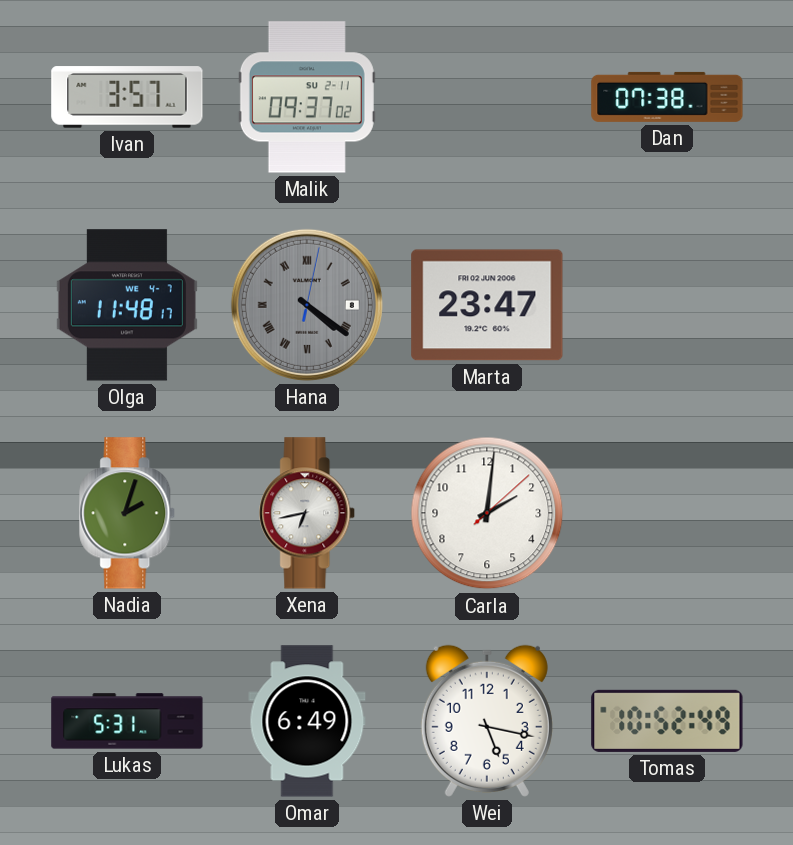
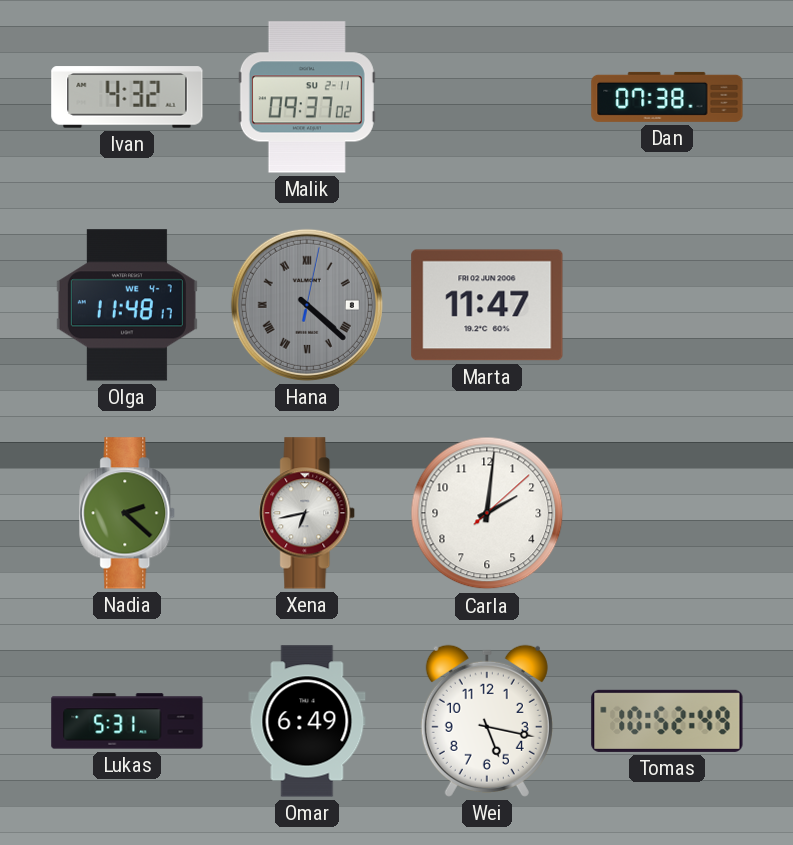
Ivan: 3:57 -> 4:32 (127, 97)
Hana: 4:21 -> 4:22 (307, 305)
Marta: 23:47 -> 11:47 (487, 305)
Nadia: 2:03 -> 2:22 (128, 513)
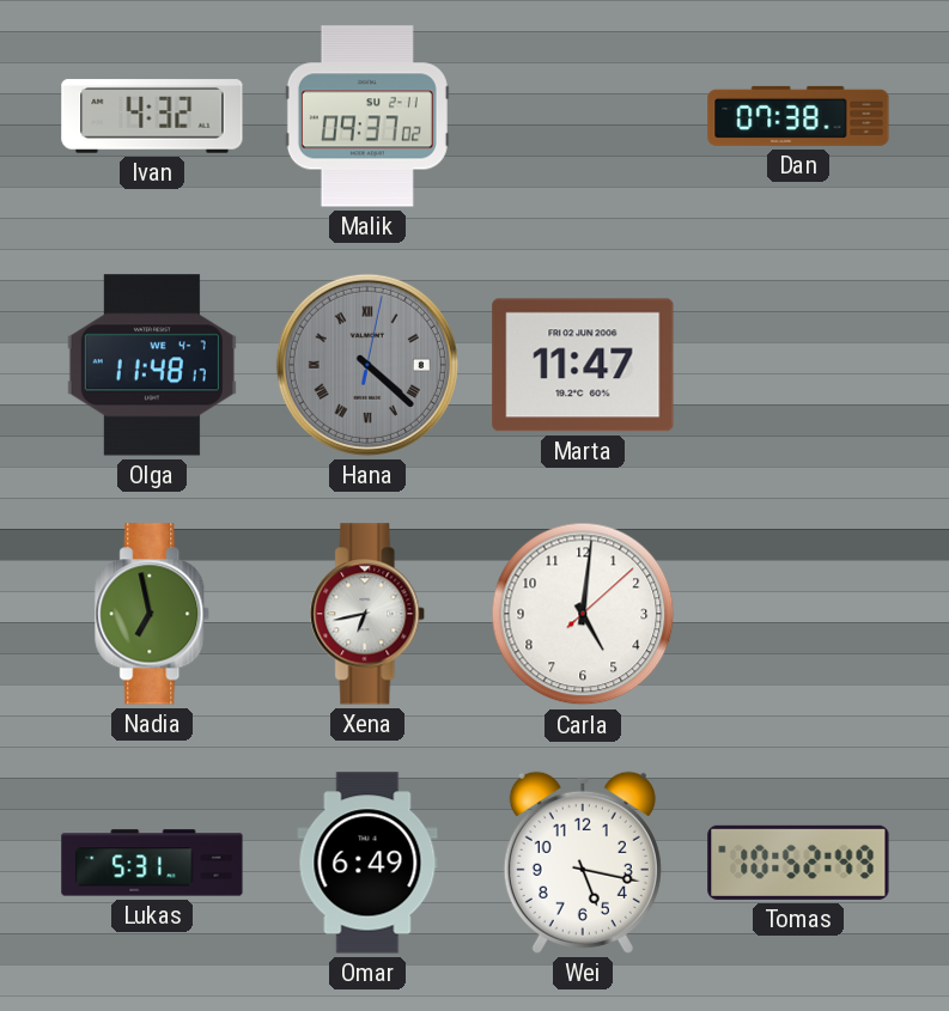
Nadia: 2:22 -> 6:58 (153, 614)
Carla: 2:01 -> 5:01 (583, 614)
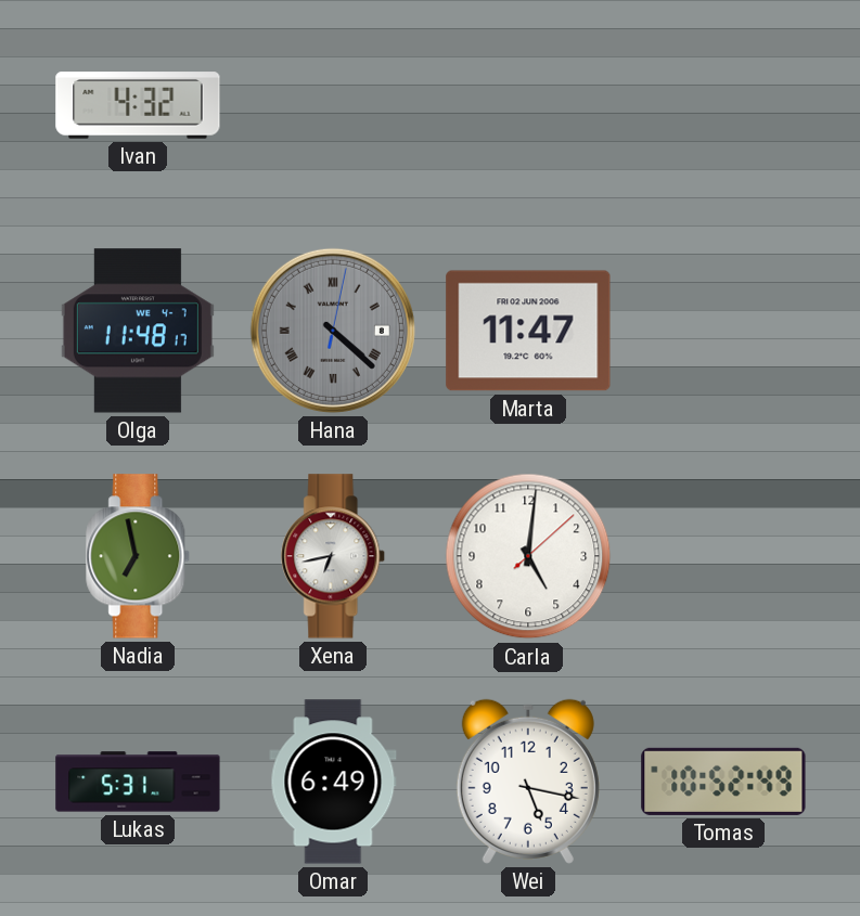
Malik: 09:37 -> none (367, 116)
Dan: 07:38 -> none (798, 116)
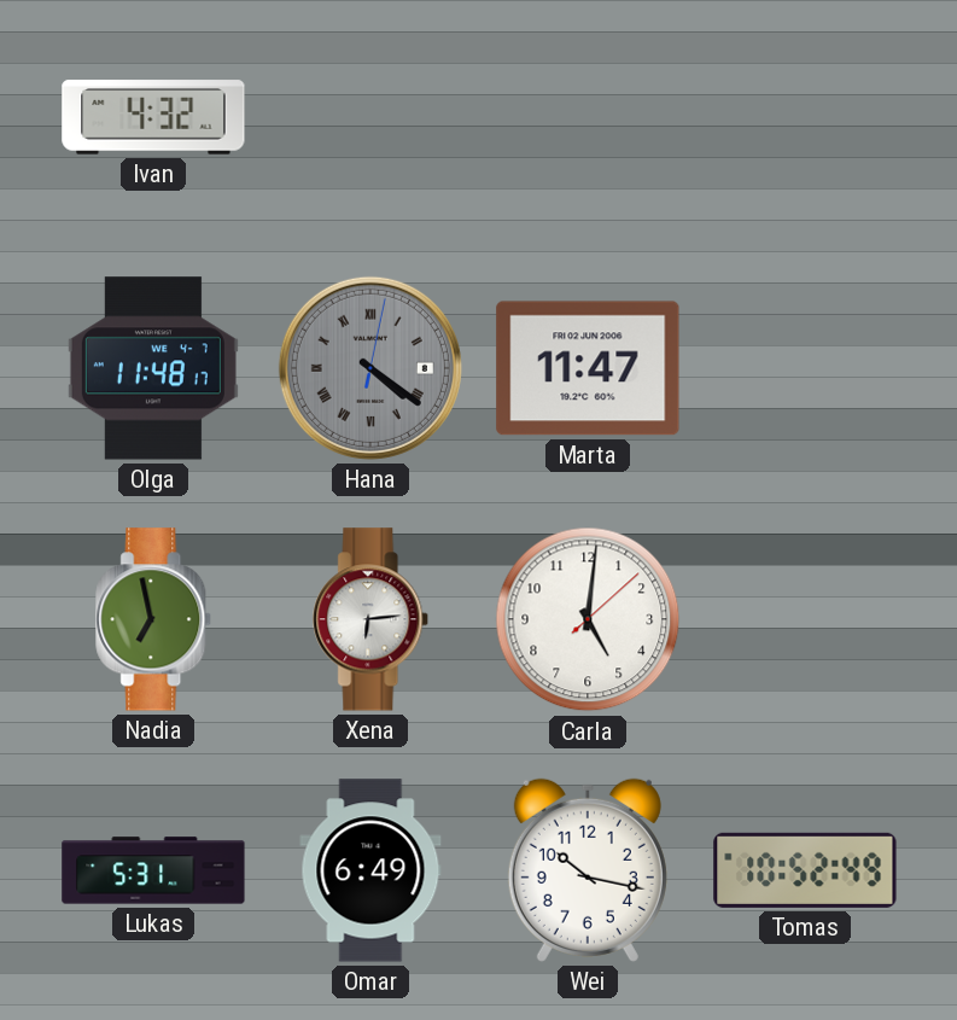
Hana: 4:22 -> 4:21 (370, 368)
Xena: 6:43 -> 6:14 (372, 619)
Wei: 5:17 -> 10:17 (588, 870)
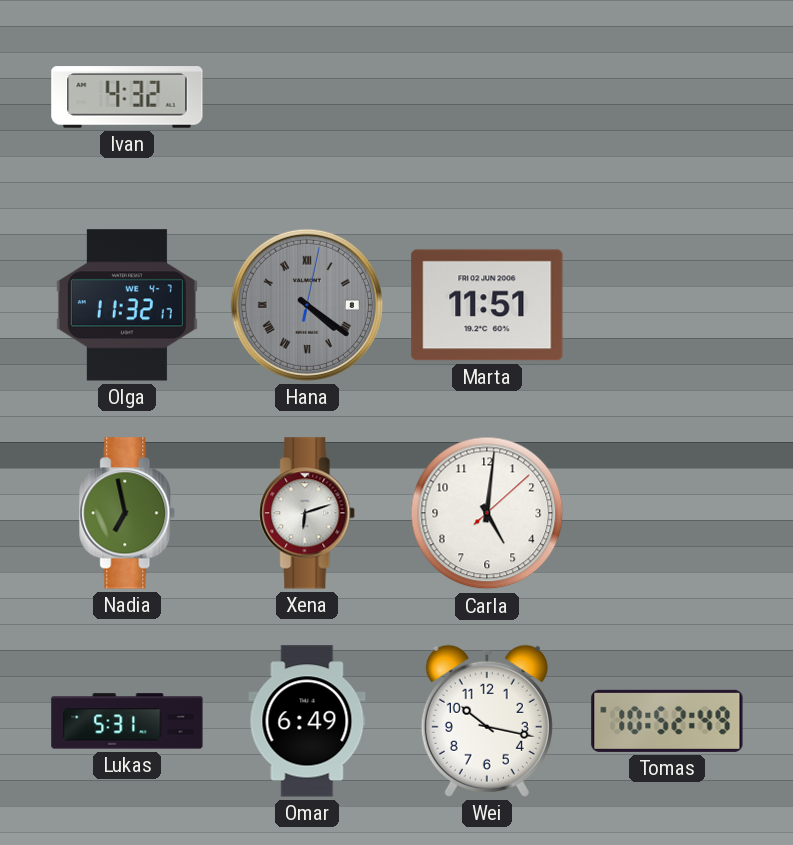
Olga: 11:48 -> 11:32 (127, 305)
Marta: 11:47 -> 11:51 (487, 305)
Xena: 6:14 -> 6:12 (308, 513)
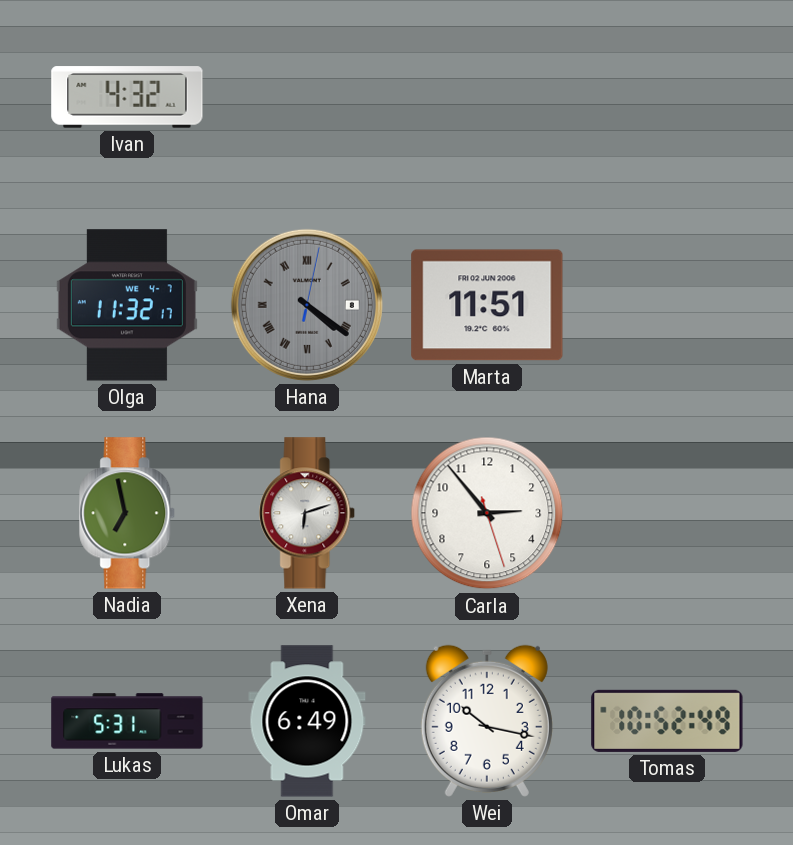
Carla: 5:01 -> 2:53 (487, 513)
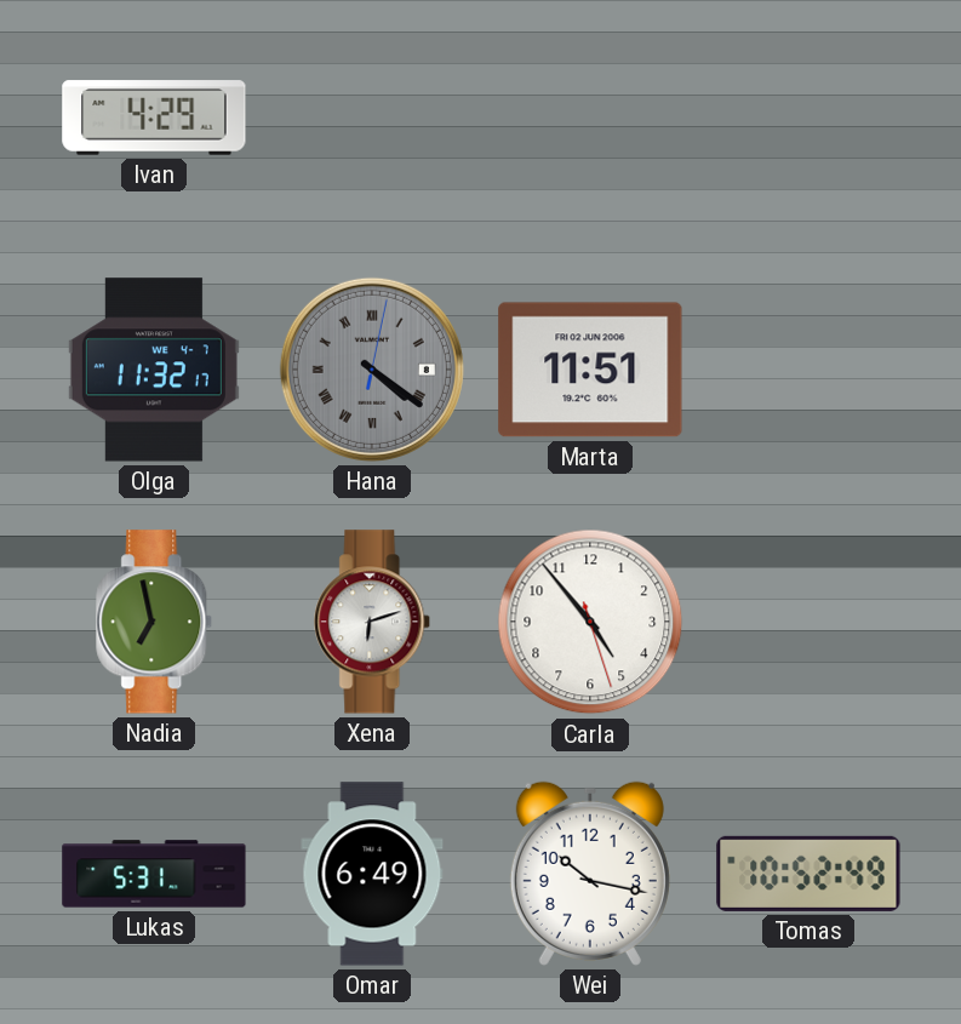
Ivan: 4:32 -> 4:29 (154, 118)
Carla: 2:53 -> 4:53 (590, 622)
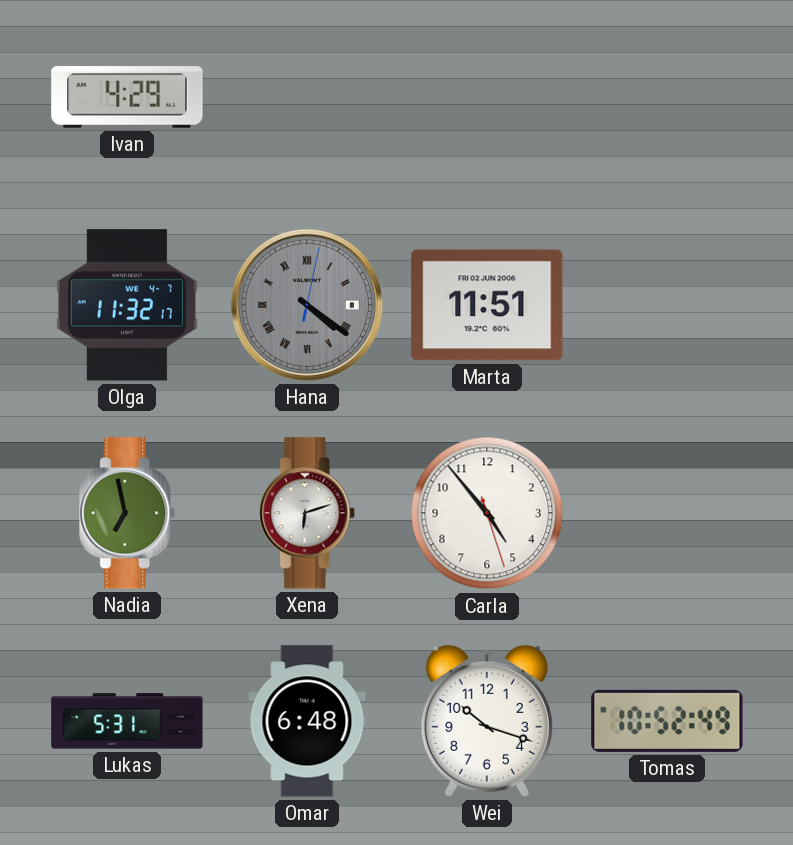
Omar: 6:49 -> 6:48 (307, 721)
Wei: 10:17 -> 10:18 (487, 721)
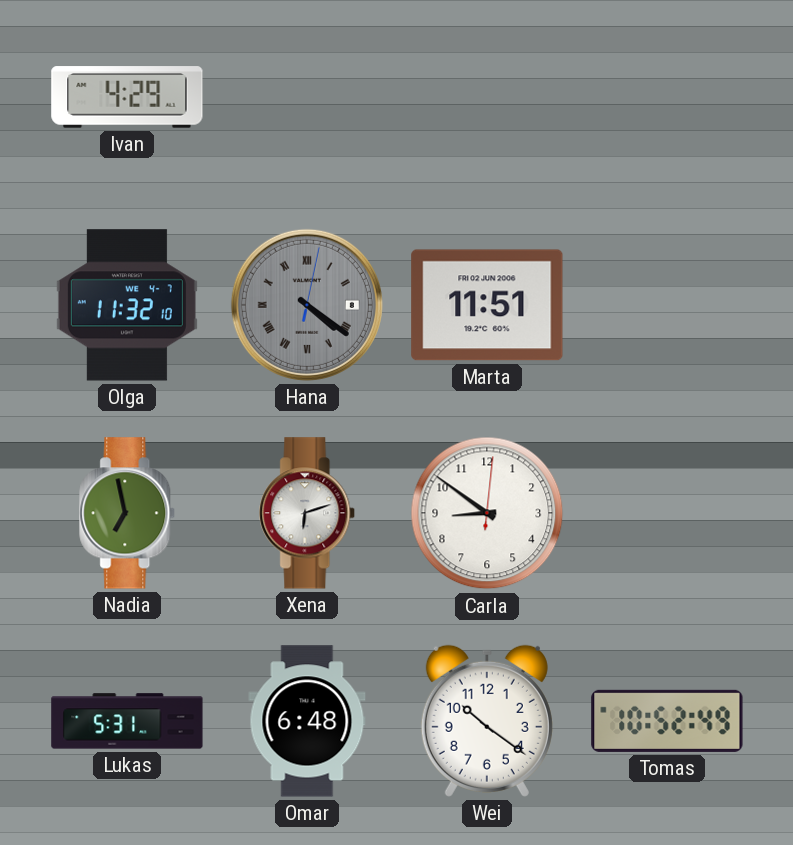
Olga: 11:32:17 -> 11:32:10 (127, 305)
Carla: 4:53 -> 8:51 (487, 513)
Wei: 10:18 -> 10:21 (487, 721)
